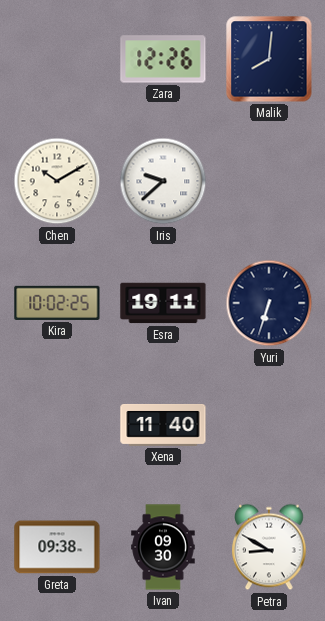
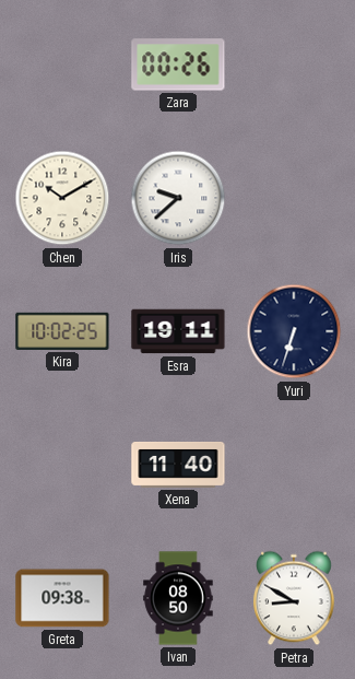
Zara: 12:26 -> 00:26 (178, 65)
Malik: 8:01 -> none (269, 59)
Ivan: 09:30 -> 08:50 (178, 598)
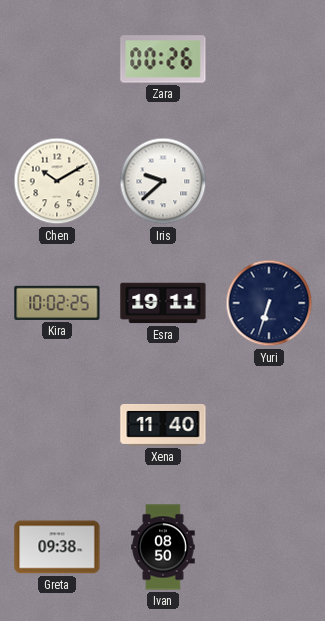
Petra: 8:50 -> none (295, 598)
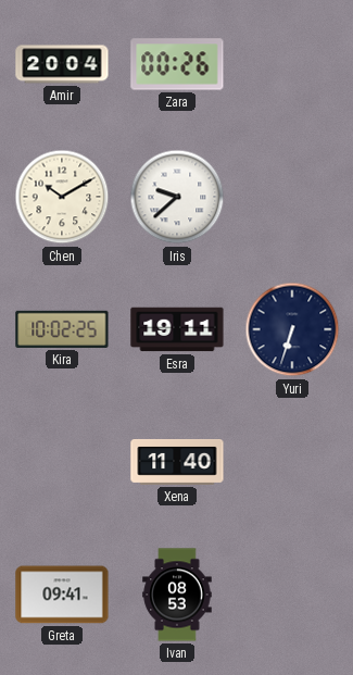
Amir: none -> 20:04 (62, 64)
Greta: 09:38 -> 09:41 (62, 595)
Ivan: 08:50 -> 08:53 (177, 595)
